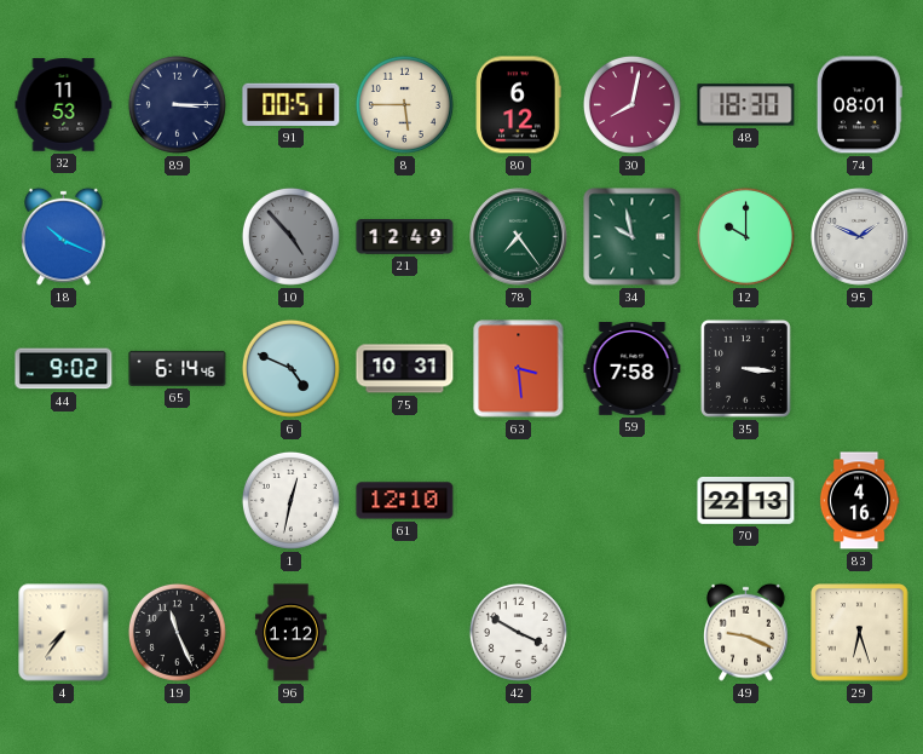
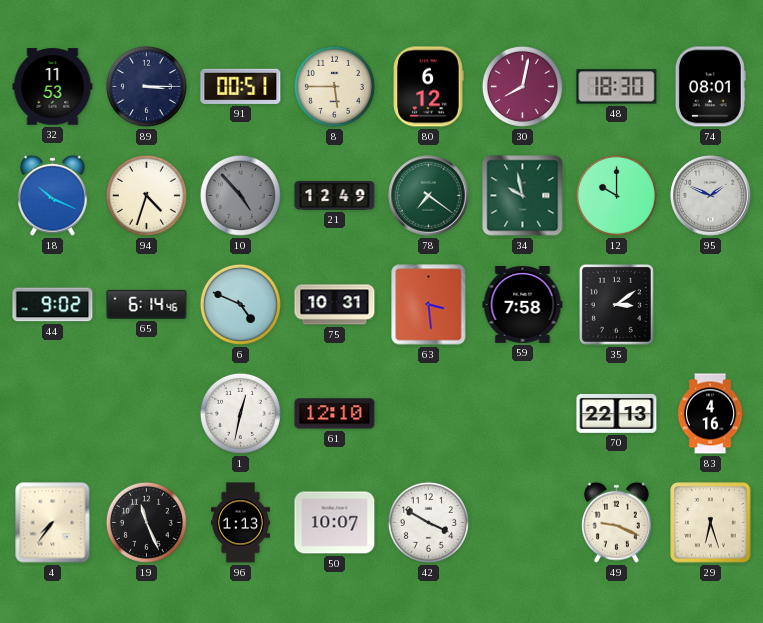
94: none -> 4:33 (146, 195)
78: 7:24 -> 7:21 (429, 196)
35: 3:16 -> 3:09 (616, 304)
96: 1:12 -> 1:13 (240, 523)
50: none -> 10:07 (335, 523)
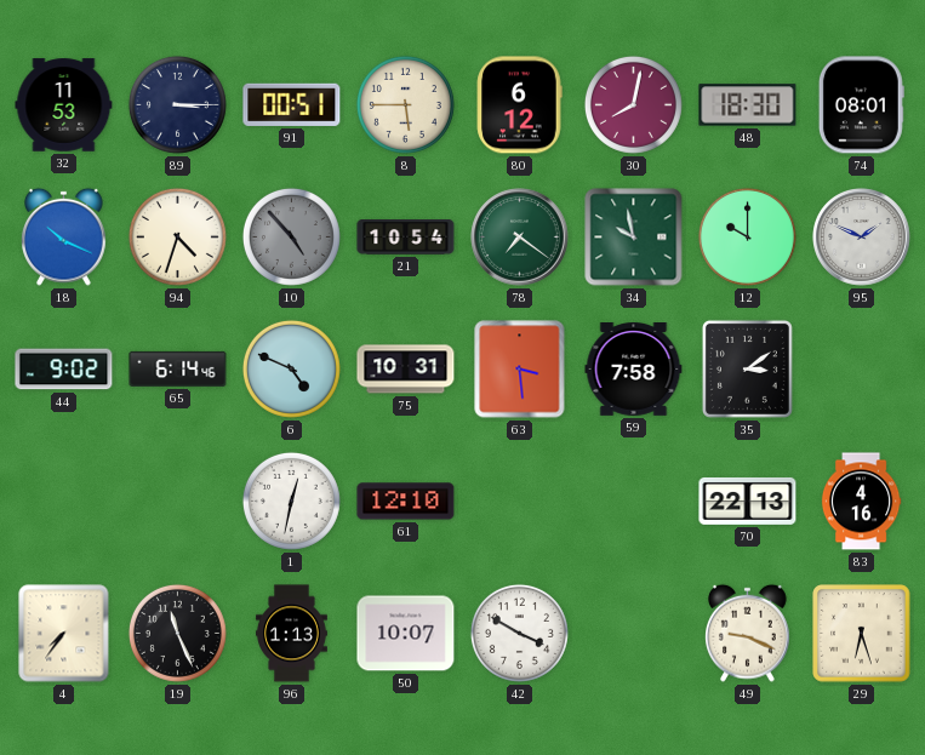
21: 12:49 -> 10:54 (406, 238)
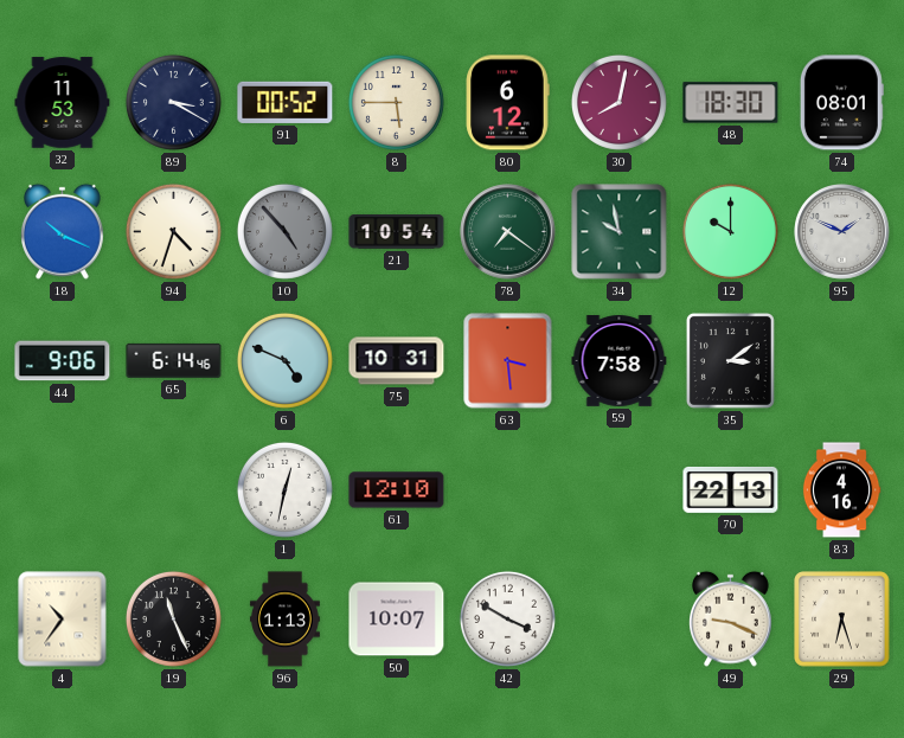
89: 3:15 -> 3:20 (173, 102)
91: 00:51 -> 00:52 (286, 102)
44: 9:02 -> 9:06 (63, 361)
4: 7:36 -> 10:36 (63, 620)
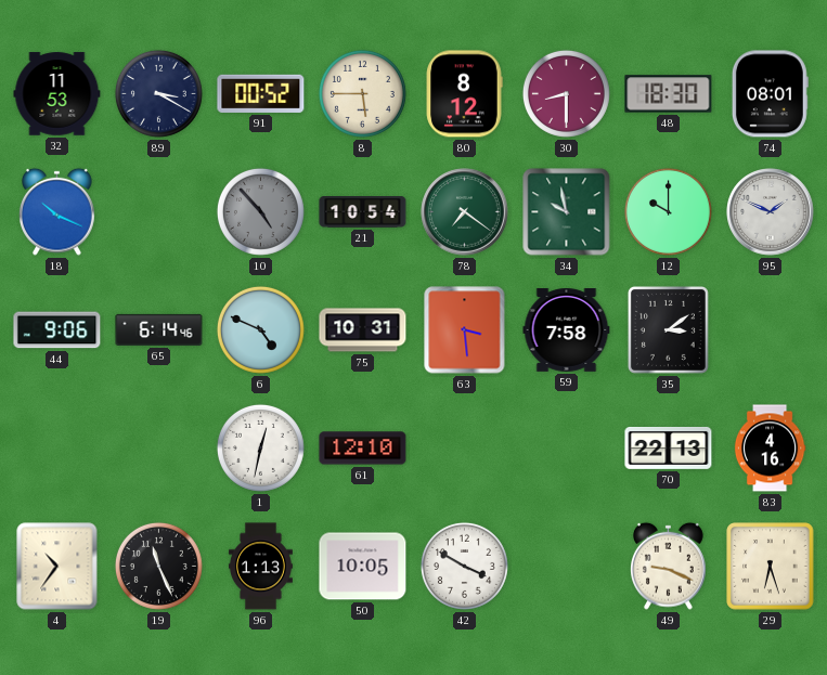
80: 6:12 -> 8:12 (464, 94)
30: 8:02 -> 8:30 (566, 93)
94: 4:33 -> none (173, 231)
50: 10:07 -> 10:05 (363, 567)
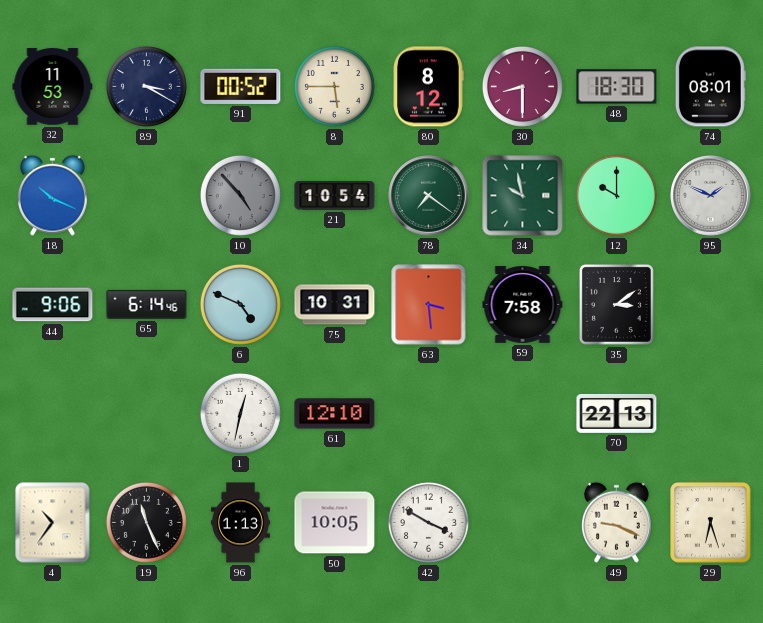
83: 4:16 -> none (770, 449)
